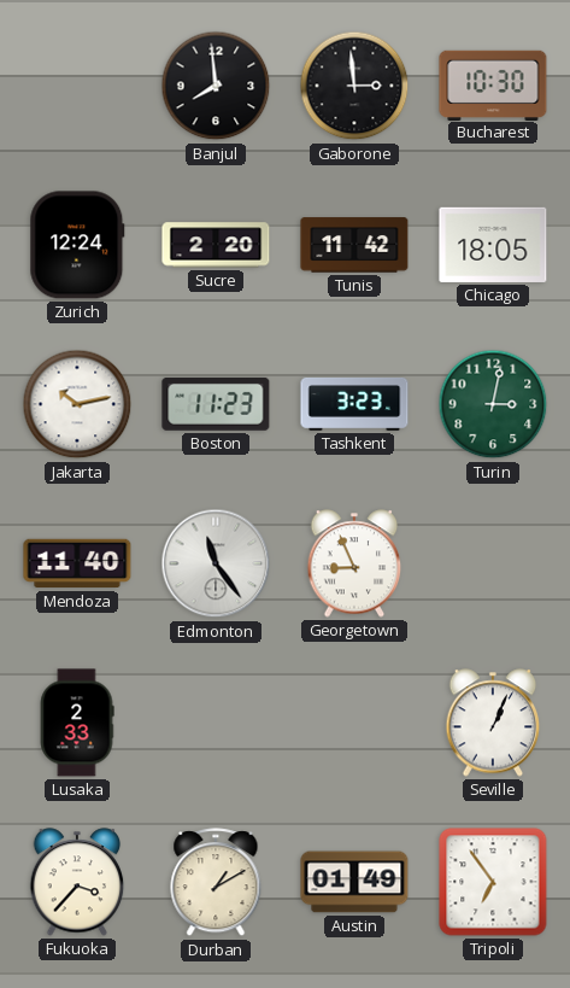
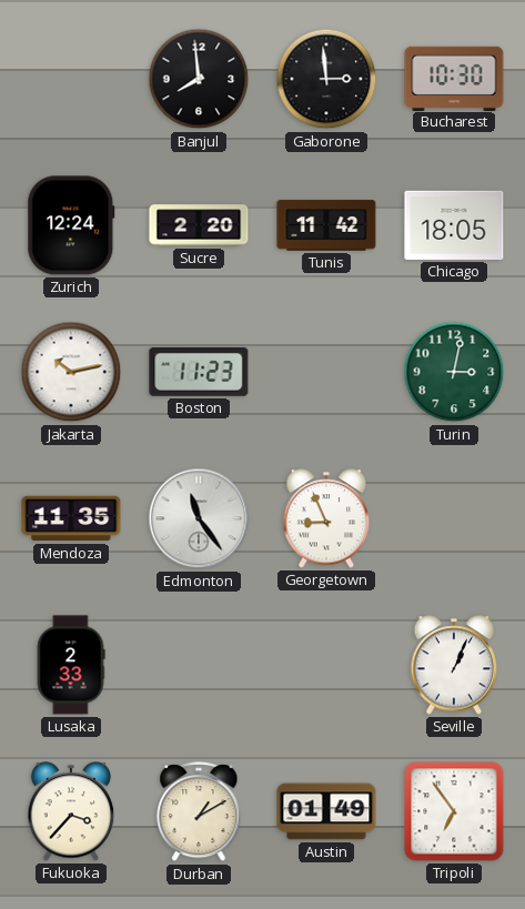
Tashkent: 3:23 -> none (354, 404)
Mendoza: 11:40 -> 11:35 (71, 518)
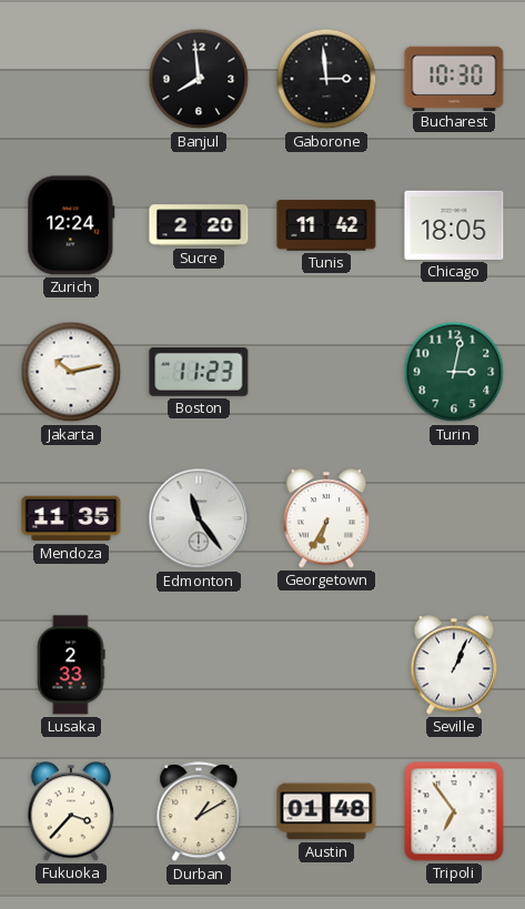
Georgetown: 8:56 -> 6:35 (326, 518)
Austin: 01:49 -> 01:48 (326, 811)
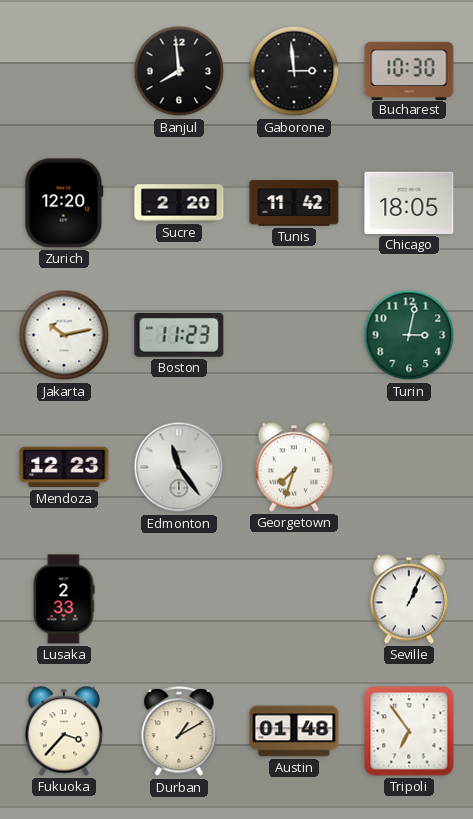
Zurich: 12:24 -> 12:20 (64, 203)
Mendoza: 11:35 -> 12:23 (64, 467)
Georgetown: 6:35 -> 7:33 (294, 467)
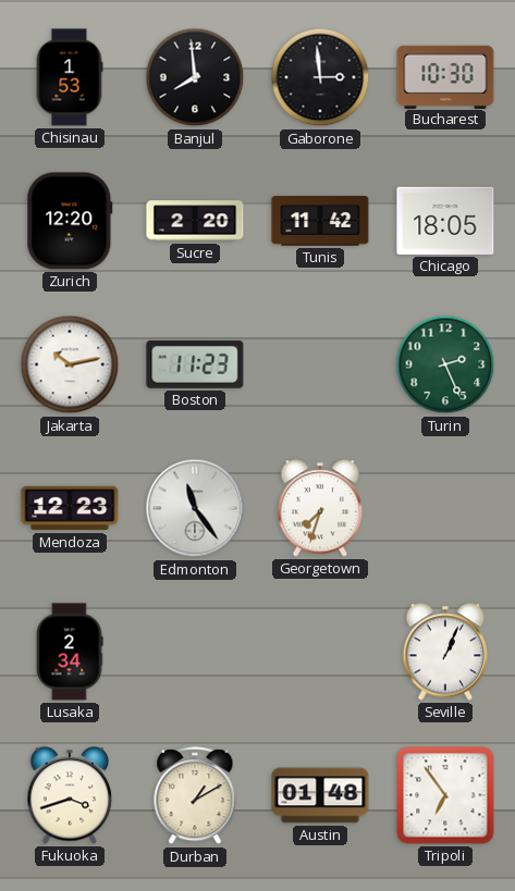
Chisinau: none -> 1:53 (70, 77)
Turin: 3:02 -> 2:26 (445, 364)
Lusaka: 2:33 -> 2:34 (70, 652)
Fukuoka: 3:37 -> 3:42 (70, 795)
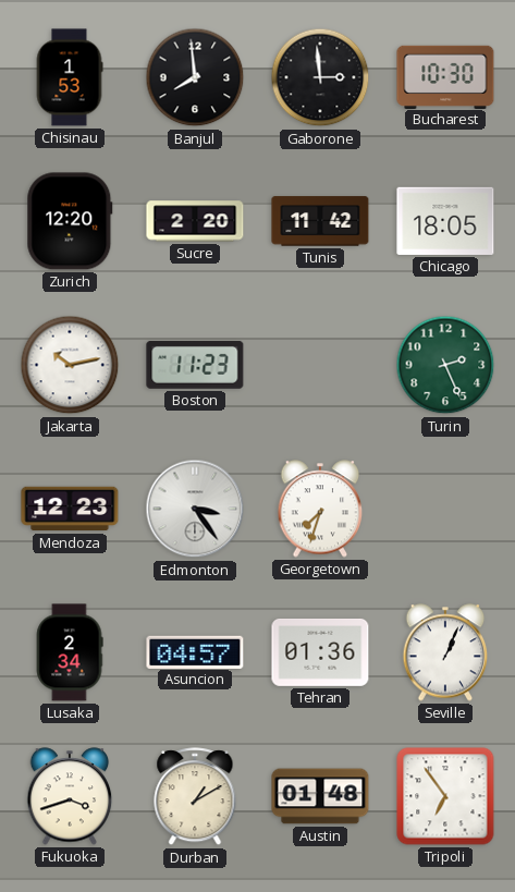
Edmonton: 11:24 -> 3:24 (195, 509)
Asuncion: none -> 04:57 (195, 651)
Tehran: none -> 01:36 (320, 652)
